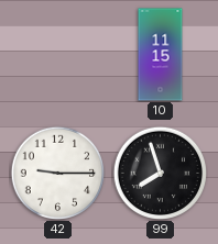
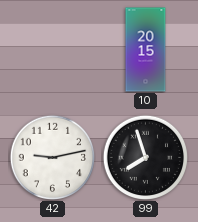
10: 11:15 -> 20:15 (146, 50)
42: 9:15 -> 9:13 (52, 157)
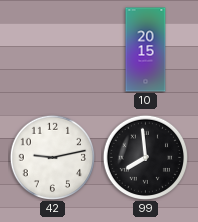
99: 7:57 -> 7:59 (145, 157)
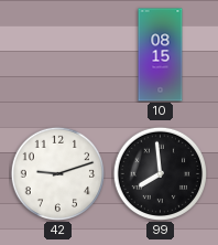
10: 20:15 -> 08:15 (161, 55)
42: 9:13 -> 9:12 (57, 173)
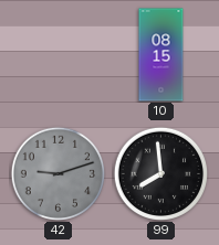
42 dial: white -> grey (58, 173)
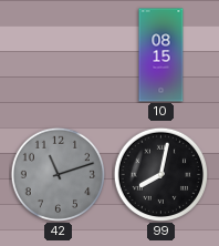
42: 9:12 -> 11:12 (58, 174)
99: 7:59 -> 8:02 (160, 174)
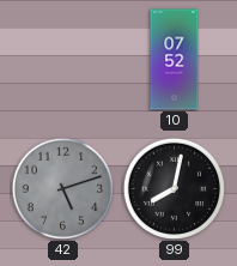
10: 08:15 -> 07:52 (175, 60)
42: 11:12 -> 5:12 (62, 188)
